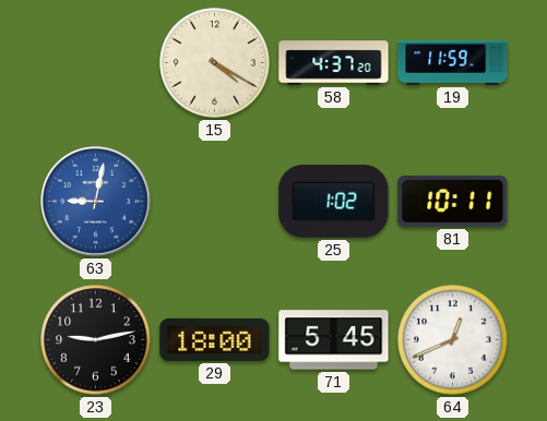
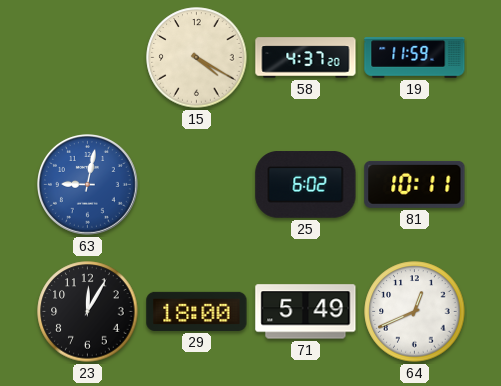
25: 1:02 -> 6:02 (306, 185)
23: 9:13 -> 12:05 (88, 312)
71: 5:45 -> 5:49 (306, 312)
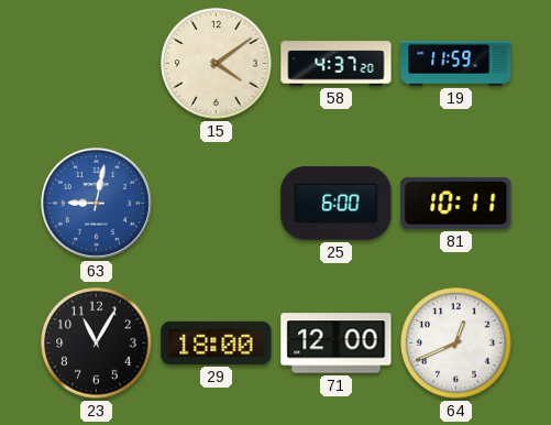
15: 4:20 -> 4:09 (217, 64)
25: 6:02 -> 6:00 (337, 204)
23: 12:05 -> 11:05 (97, 344)
71: 5:49 -> 12:00 (337, 344)
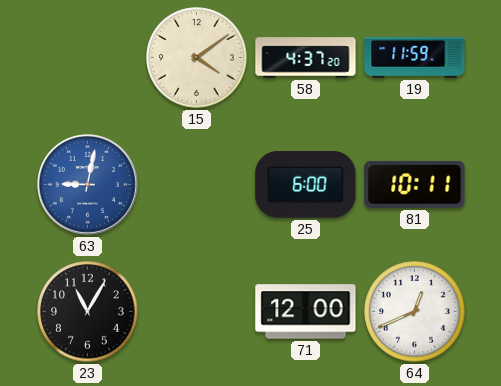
29: 18:00 -> none (217, 342)
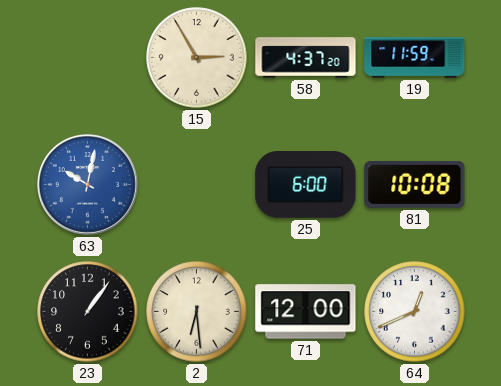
15: 4:09 -> 2:55 (197, 58)
63: 9:02 -> 10:02 (88, 185)
81: 10:11 -> 10:08 (415, 184)
23: 11:05 -> 1:06 (88, 312)
2: none -> 6:29 (197, 312)
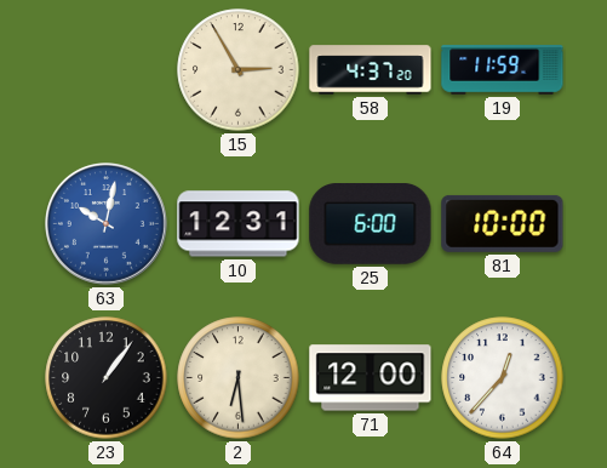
10: none -> 12:31 (239, 224)
81: 10:08 -> 10:00 (503, 223)
64: 12:41 -> 12:37 (503, 378)
